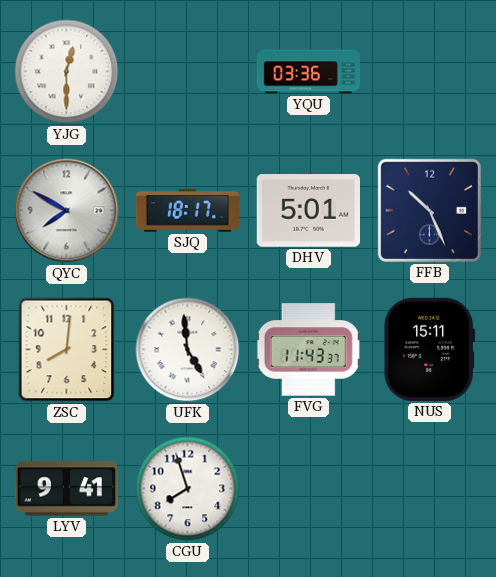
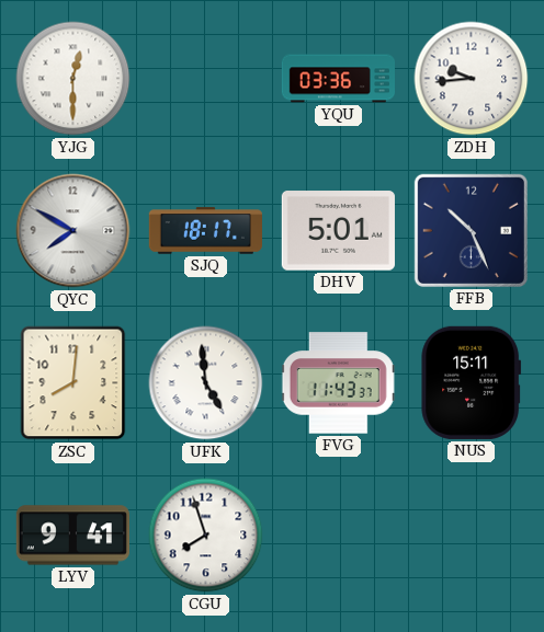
ZDH: none -> 9:44 (472, 79)
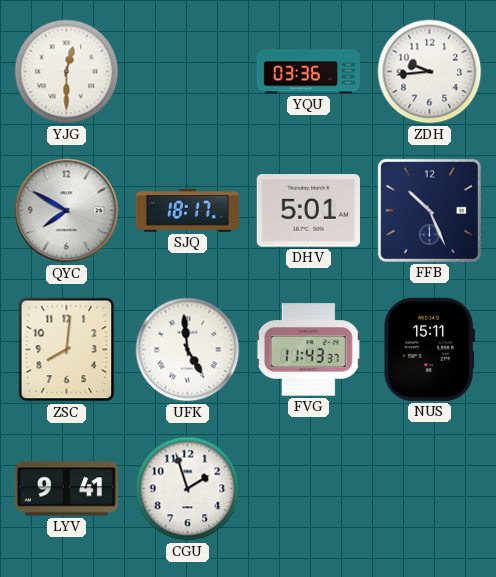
CGU: 7:57 -> 1:57 (188, 489)
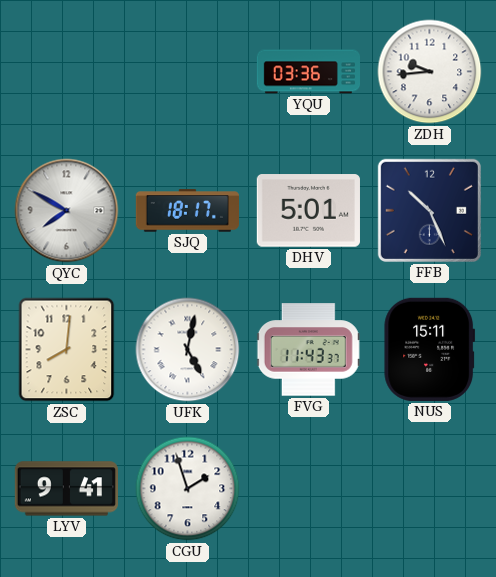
YJG: 12:30 -> none (67, 72)
UFK: 4:59 -> 5:02 (188, 350)
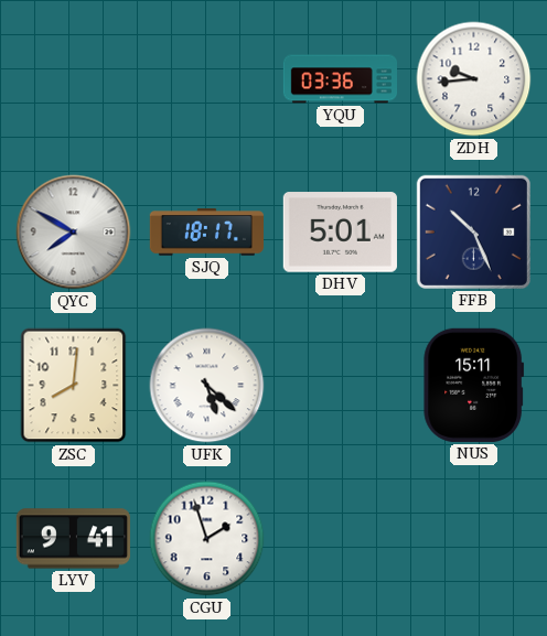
UFK: 5:02 -> 5:22 (207, 386)
FVG: 11:43 -> none (308, 350)
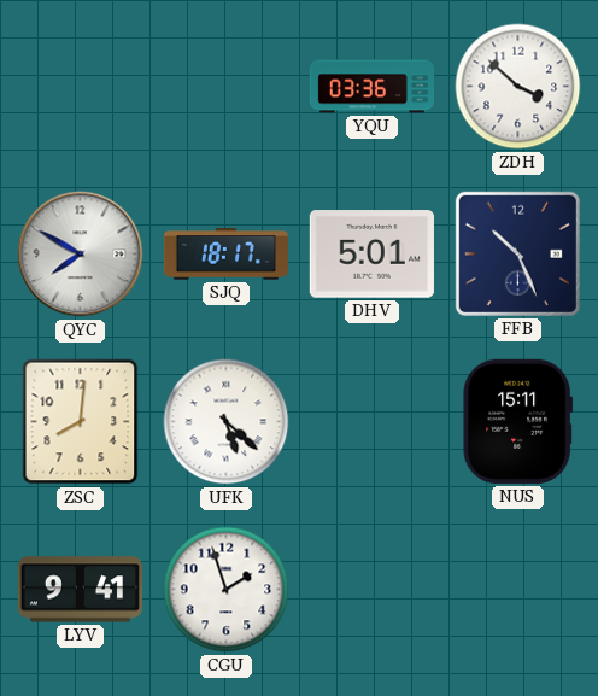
ZDH: 9:44 -> 3:52 (518, 87)
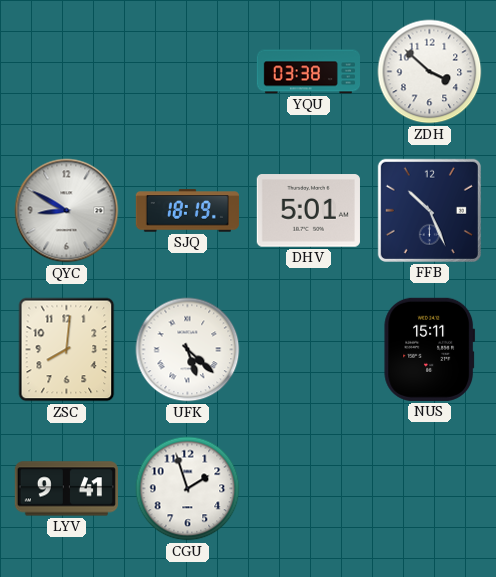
YQU: 03:36 -> 03:38 (309, 72)
QYC: 7:50 -> 8:50 (67, 211)
SJQ: 18:17 -> 18:19 (187, 211)
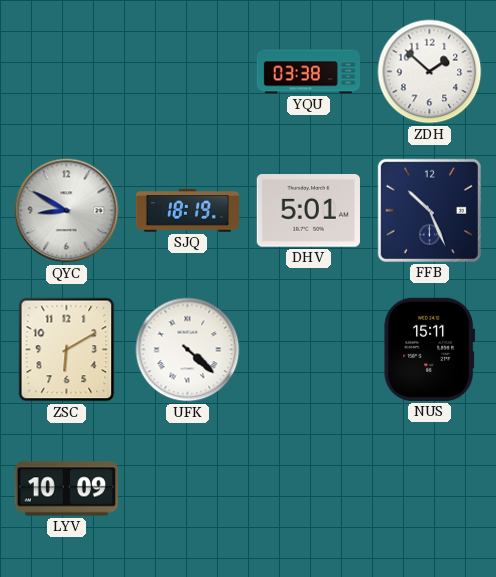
ZDH: 3:52 -> 1:52 (430, 72)
ZSC: 8:01 -> 6:10 (67, 350)
UFK: 5:22 -> 4:22 (188, 350)
LYV: 9:41 -> 10:09 (66, 489)
CGU: 1:57 -> none (188, 489)
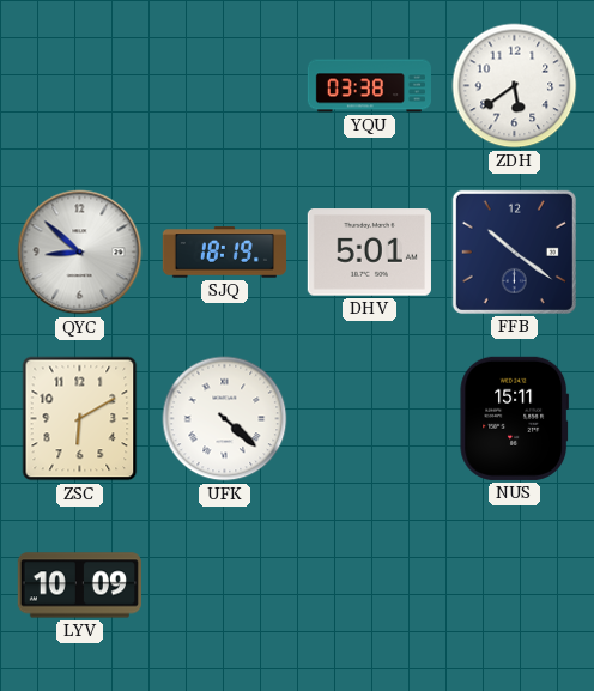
ZDH: 1:52 -> 5:39 (515, 86)
QYC: 8:50 -> 8:52 (80, 253)
FFB: 10:26 -> 10:21 (514, 251)
